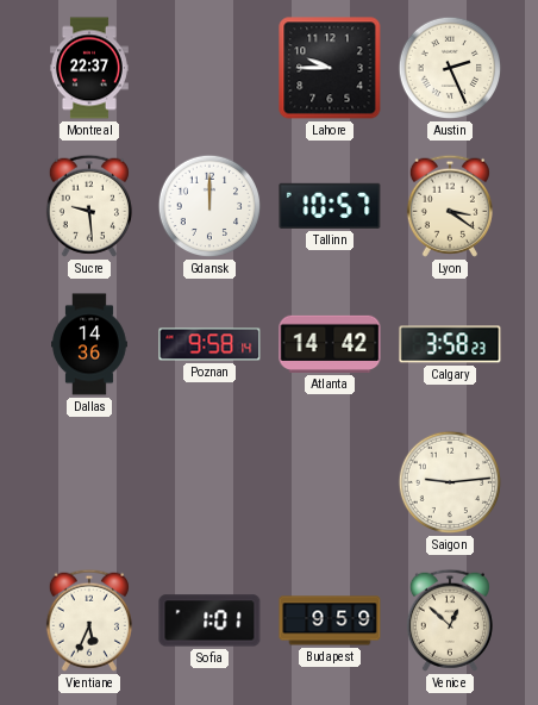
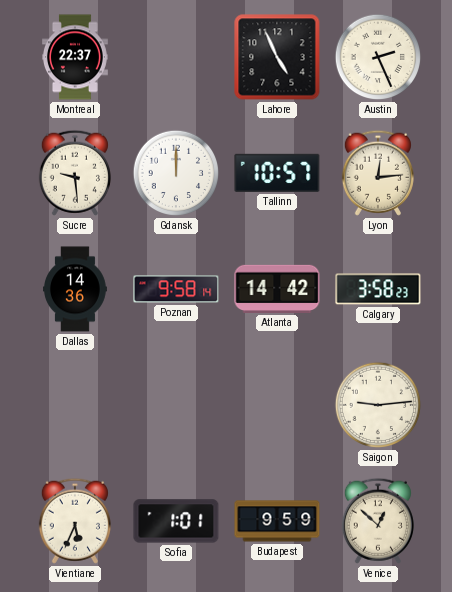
Lahore: 9:45 -> 4:56 (277, 57)
Lyon: 3:21 -> 12:14 (378, 173)
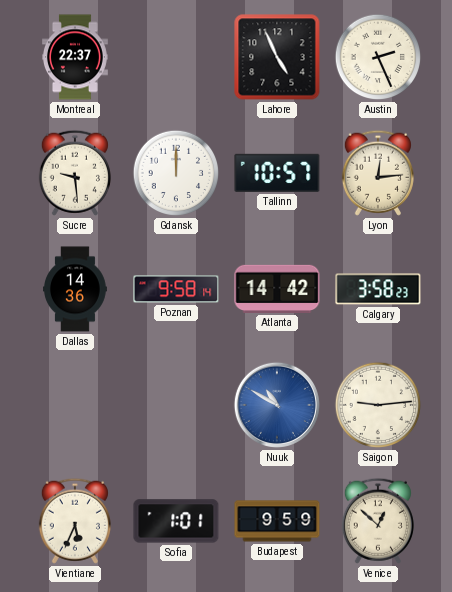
Nuuk: none -> 10:50 (277, 405)
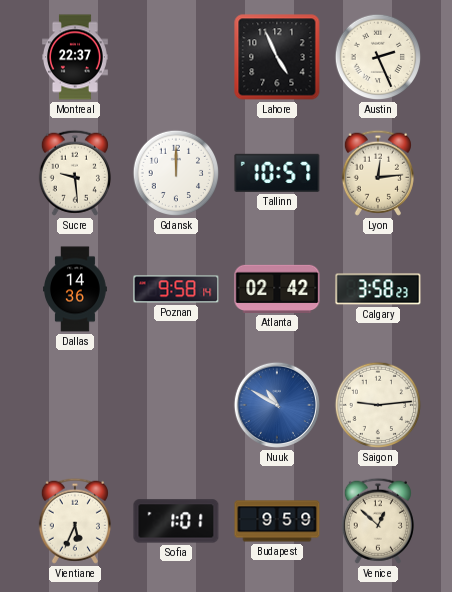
Atlanta: 14:42 -> 02:42 (277, 289)
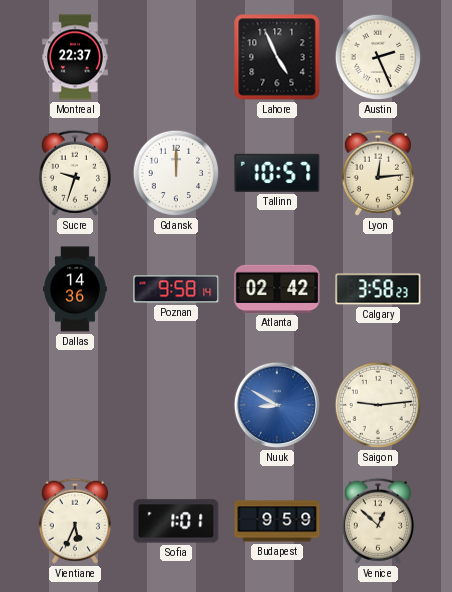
Sucre: 9:29 -> 9:33 (75, 173)
Nuuk: 10:50 -> 8:50 (277, 405)
